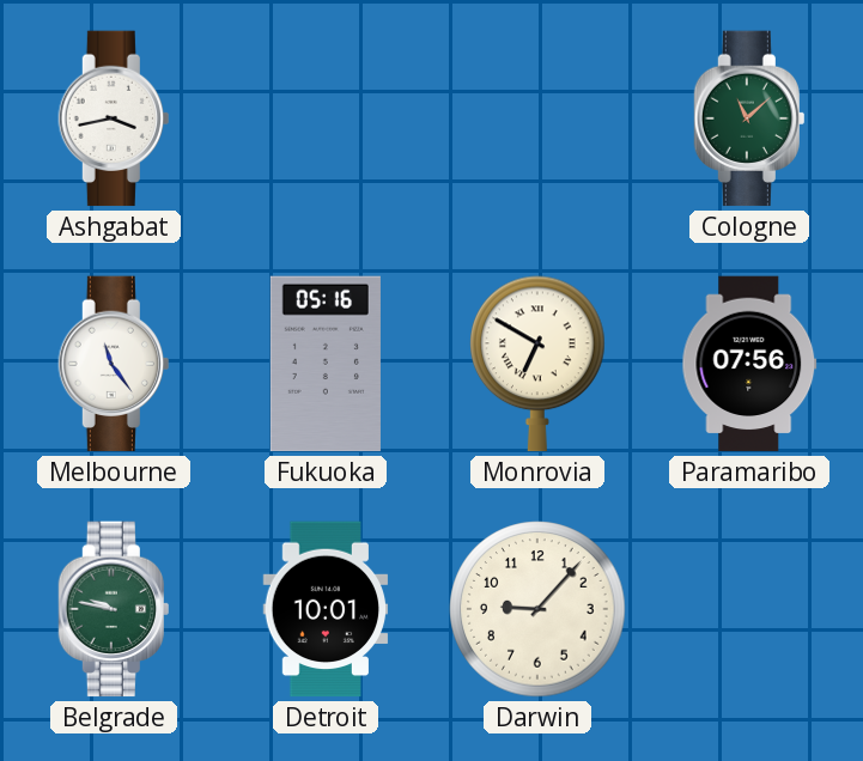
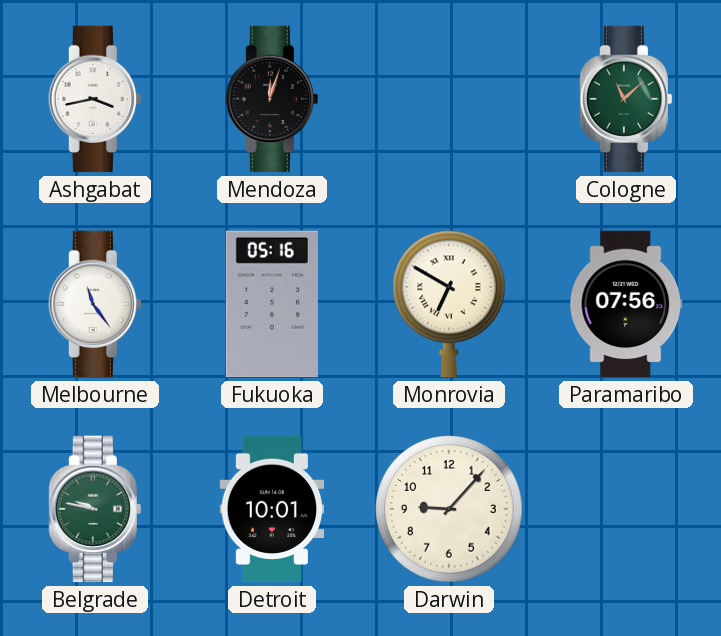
Mendoza: none -> 12:03 (271, 99)
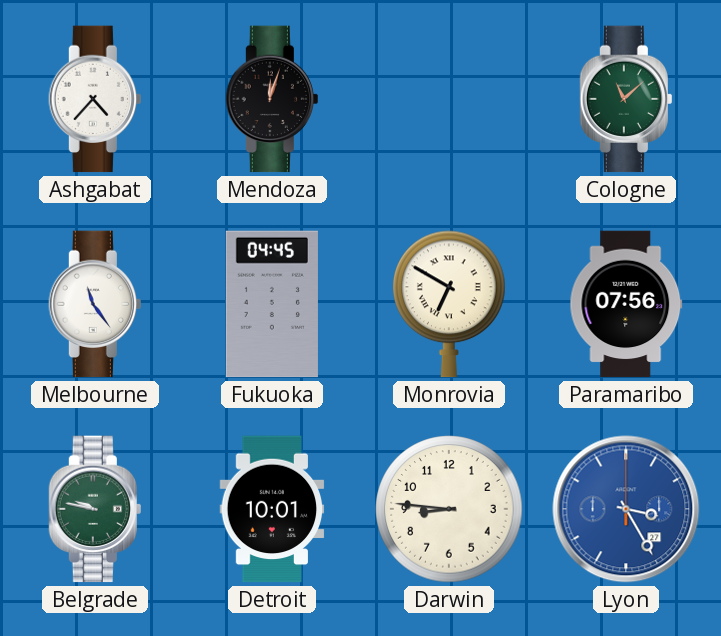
Ashgabat: 3:43 -> 4:37 (94, 99)
Fukuoka: 05:16 -> 04:45 (272, 304)
Darwin: 9:07 -> 8:46 (449, 509)
Lyon: none -> 3:25 (626, 509)
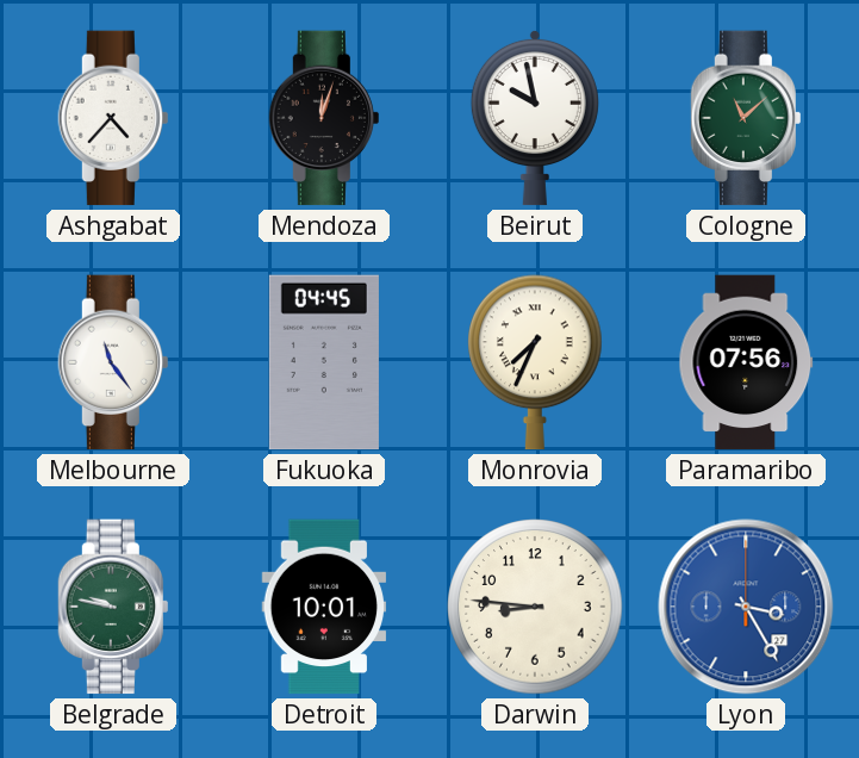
Beirut: none -> 9:58 (535, 118)
Monrovia: 6:50 -> 7:34 (535, 362)
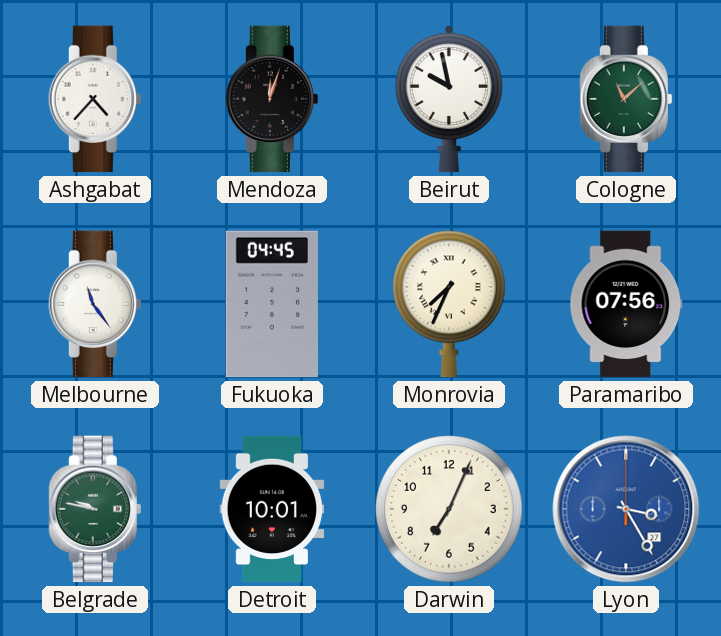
Darwin: 8:46 -> 7:04 (449, 509)
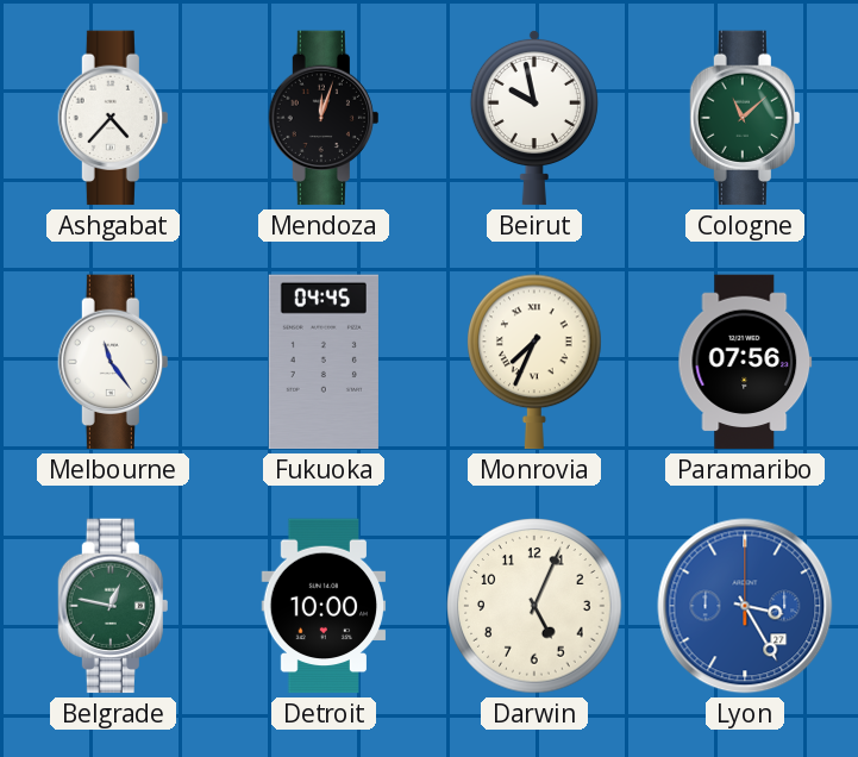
Belgrade: 9:47 -> 12:47 (112, 606)
Detroit: 10:01 -> 10:00 (324, 606)
Darwin: 7:04 -> 5:04 (534, 606)
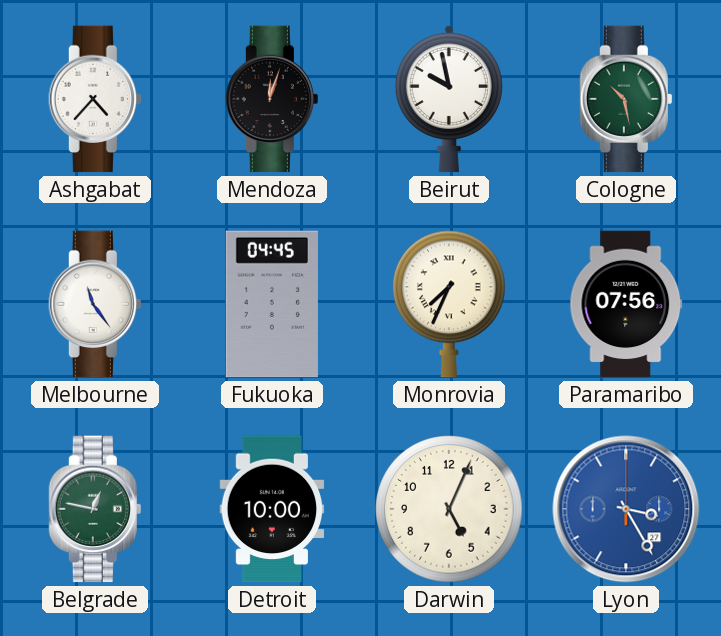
Cologne: 11:08 -> 10:28 (625, 99)
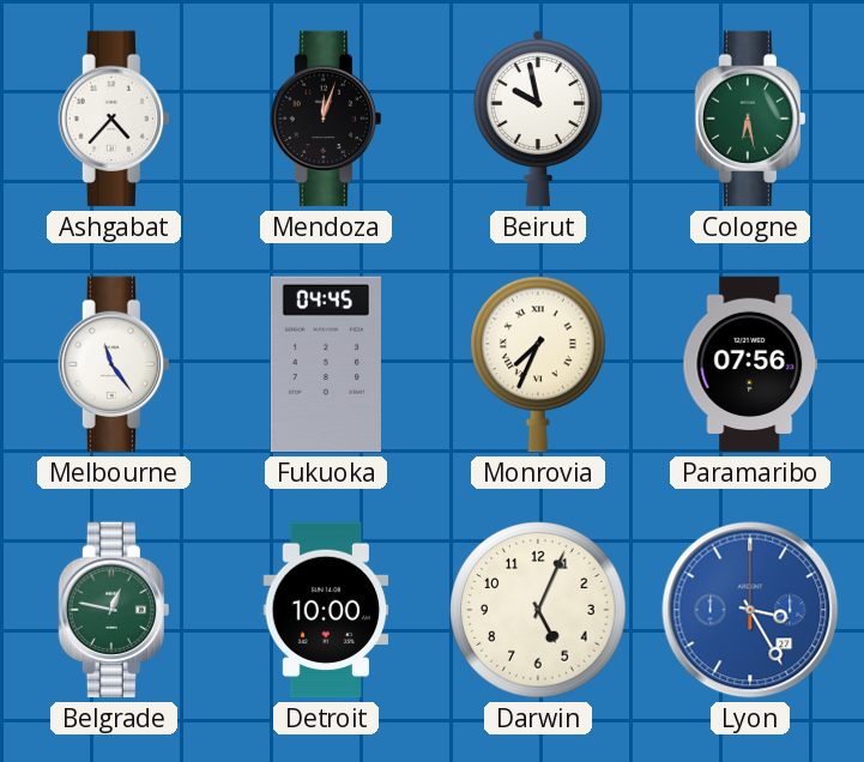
Cologne: 10:28 -> 6:28 (749, 119)
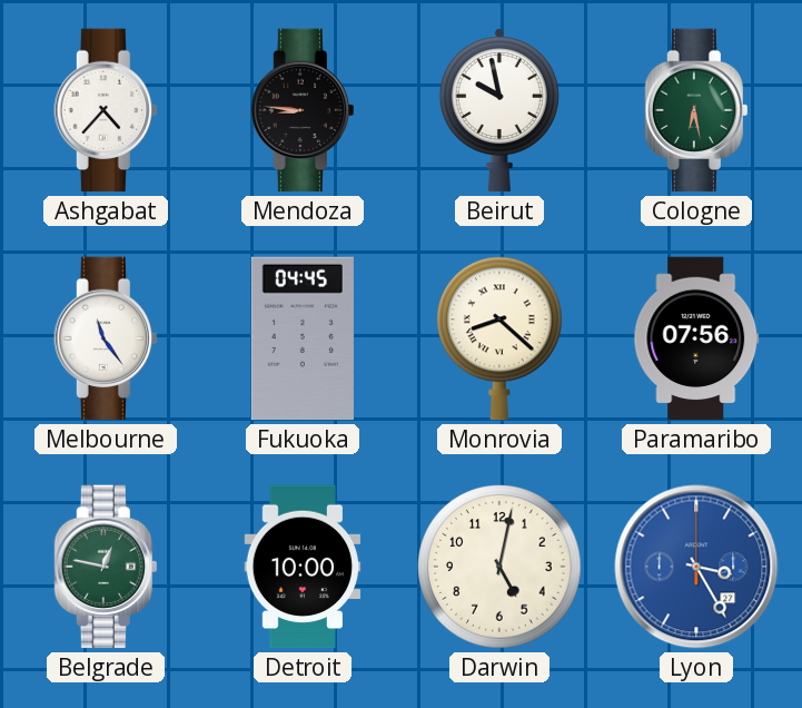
Mendoza: 12:03 -> 8:46 (301, 110)
Monrovia: 7:34 -> 8:22 (499, 338)
Darwin: 5:04 -> 5:02 (499, 567)
